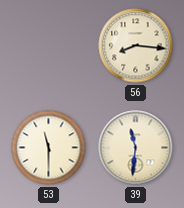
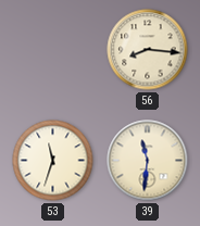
53: 11:30 -> 11:33 (53, 161)
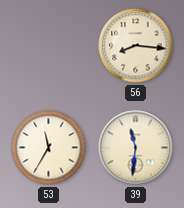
53: 11:33 -> 11:35 (49, 148)
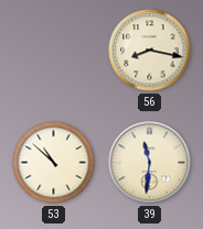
56: 8:16 -> 8:17 (150, 51)
53: 11:35 -> 10:52 (54, 163)
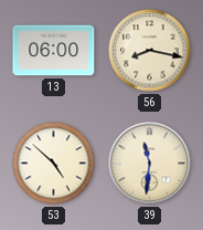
13: none -> 06:00 (54, 51)
53: 10:52 -> 4:52 (54, 164)
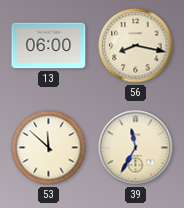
53: 4:52 -> 11:52 (49, 148)
39: 11:31 -> 11:35 (136, 148)
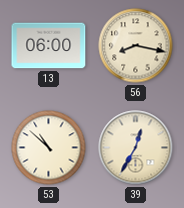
53: 11:52 -> 10:52 (49, 148)
39: 11:35 -> 12:35 (136, 148)
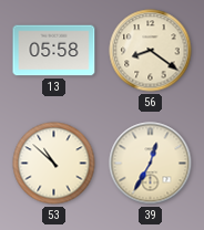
13: 06:00 -> 05:58 (54, 51)
56: 8:17 -> 8:21 (151, 51)
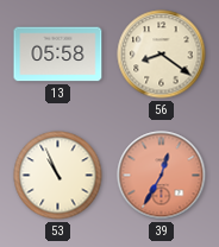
53: 10:52 -> 10:56 (58, 176)
39 dial: cream -> salmon (162, 176)
